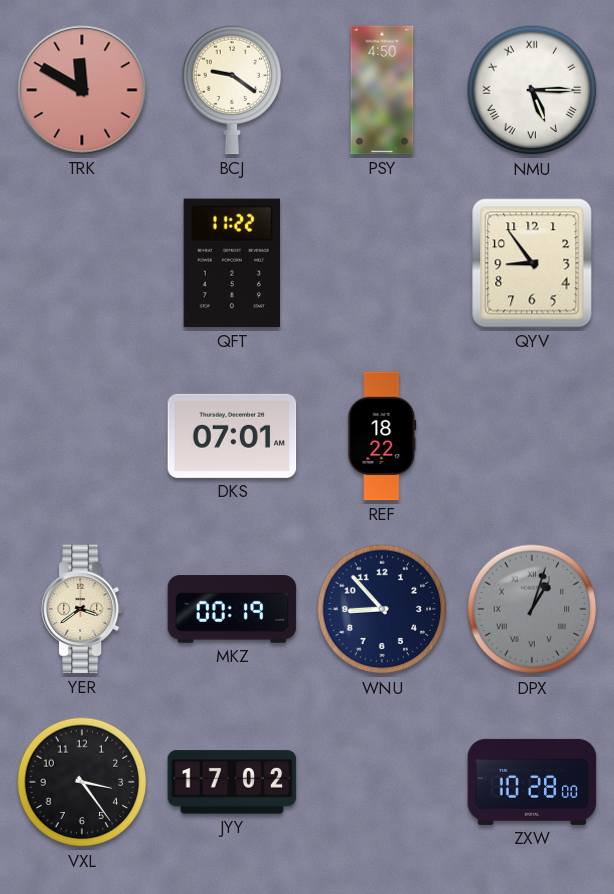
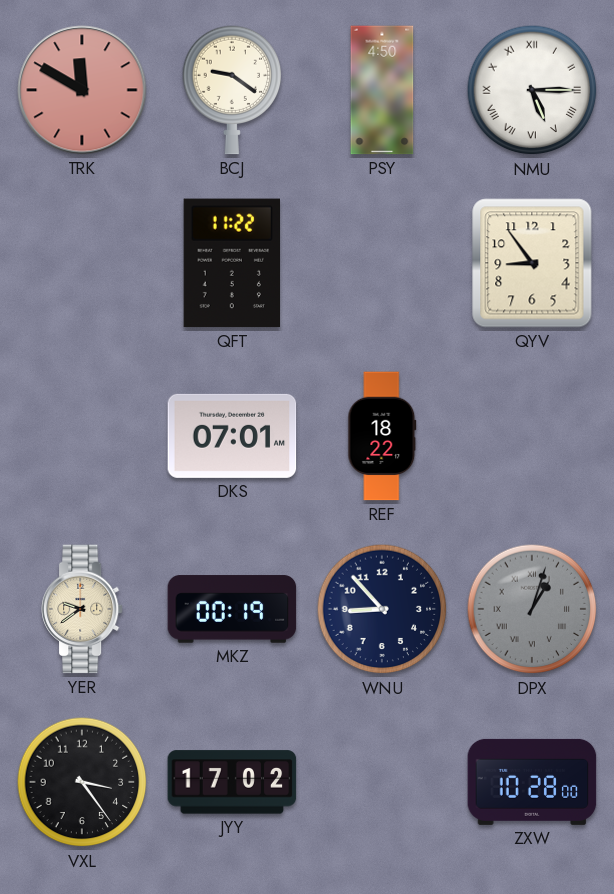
YER: 3:39 -> 9:39 (82, 609)
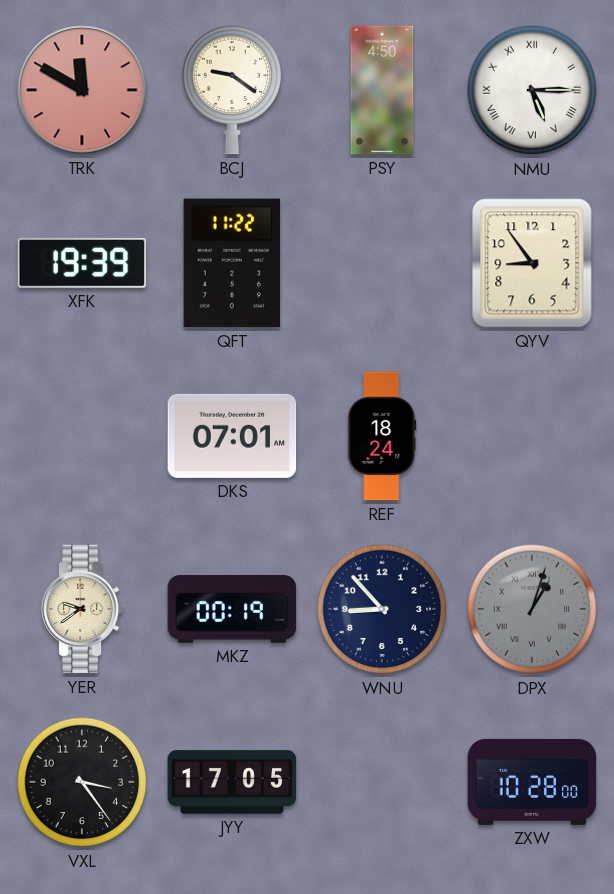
XFK: none -> 19:39 (82, 263)
REF: 18:22 -> 18:24 (382, 436)
JYY: 17:02 -> 17:05 (232, 782)
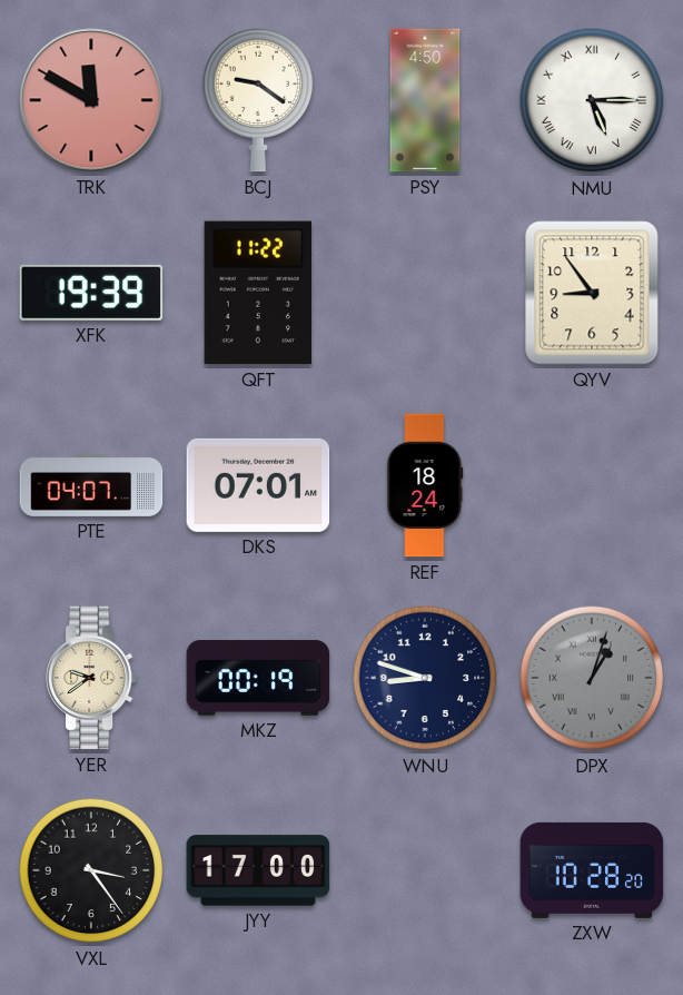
PTE: none -> 04:07 (91, 485)
WNU: 8:53 -> 8:48 (425, 678)
JYY: 17:05 -> 17:00 (258, 870)
ZXW: 10:28:00 -> 10:28:20 (592, 870)
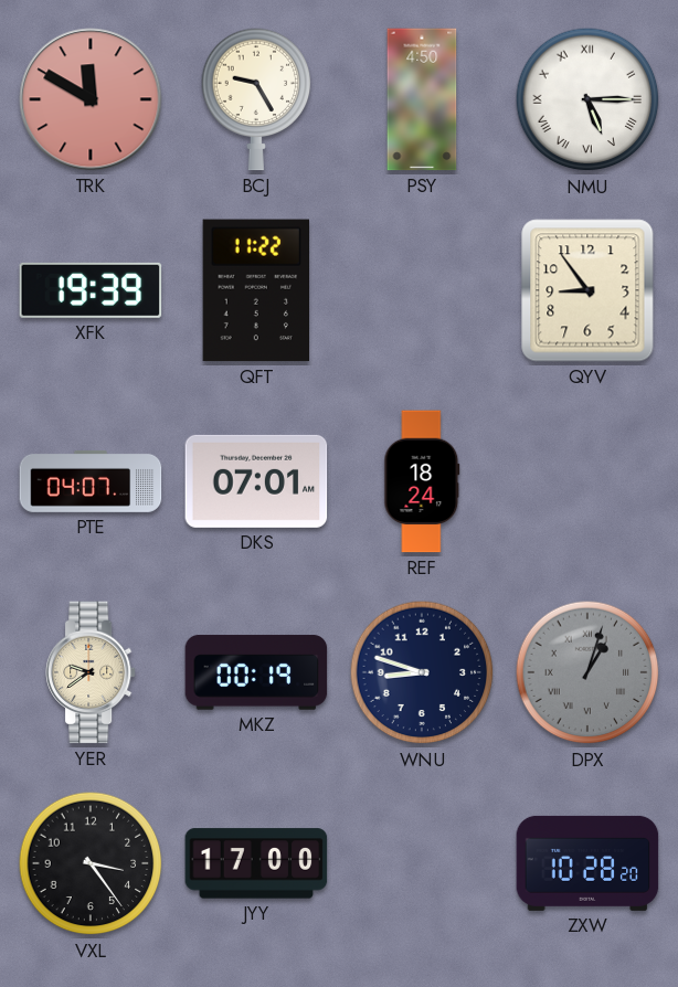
BCJ: 9:21 -> 9:25 (256, 99)
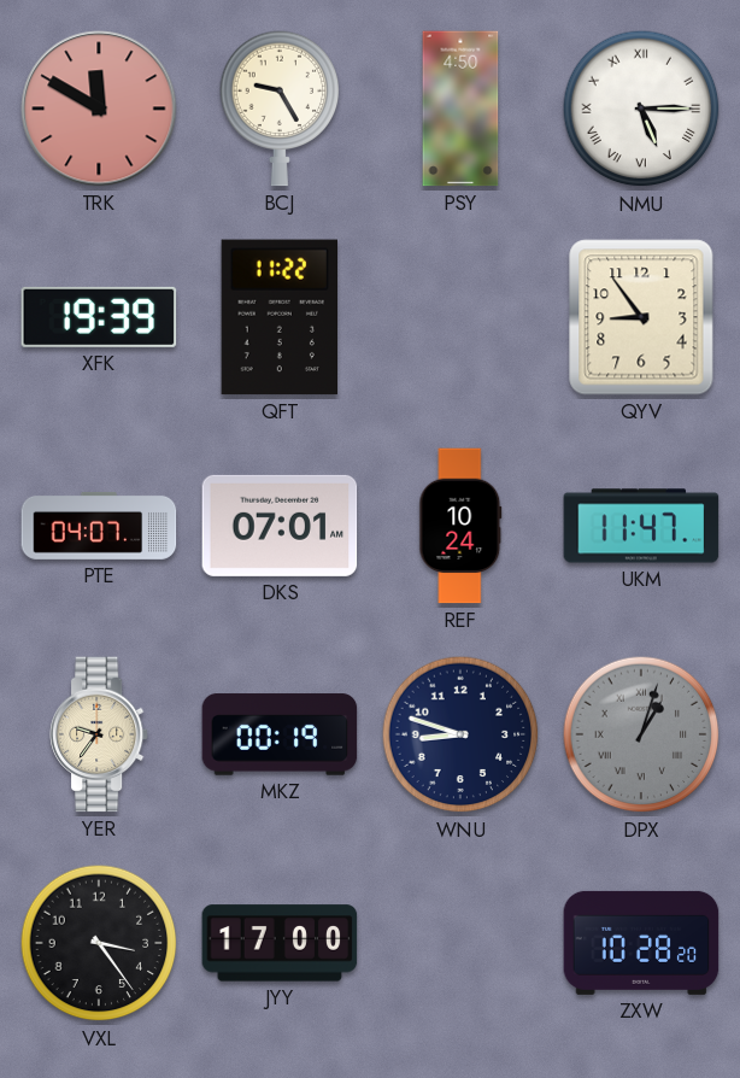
REF: 18:24 -> 10:24 (460, 526)
UKM: none -> 11:47 (641, 526)
YER: 9:39 -> 9:36 (99, 734)
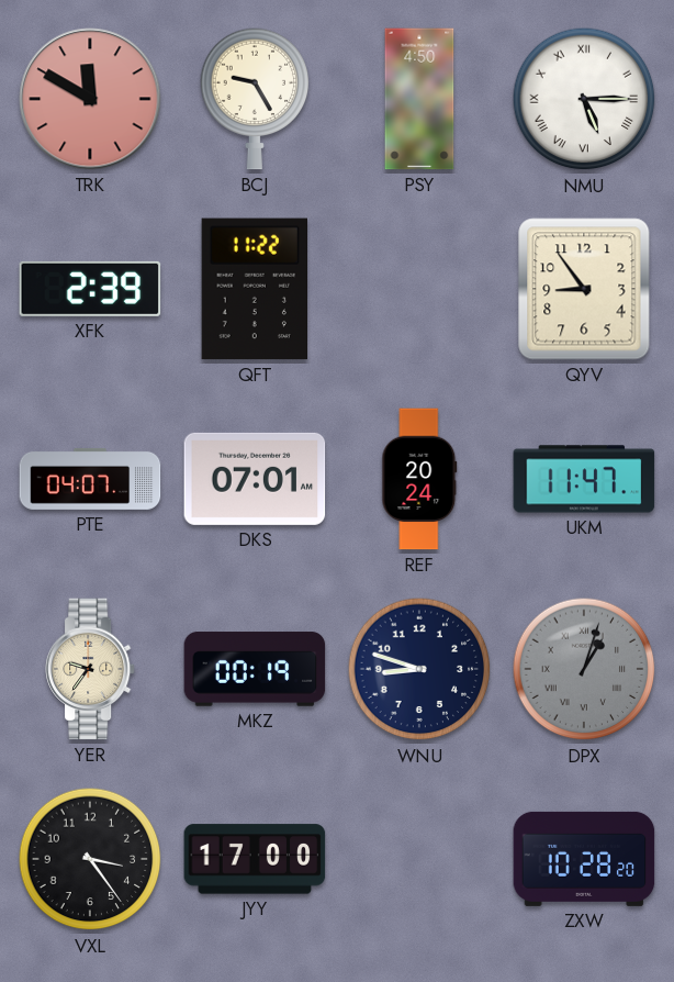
XFK: 19:39 -> 2:39 (90, 289)
REF: 10:24 -> 20:24 (419, 479)
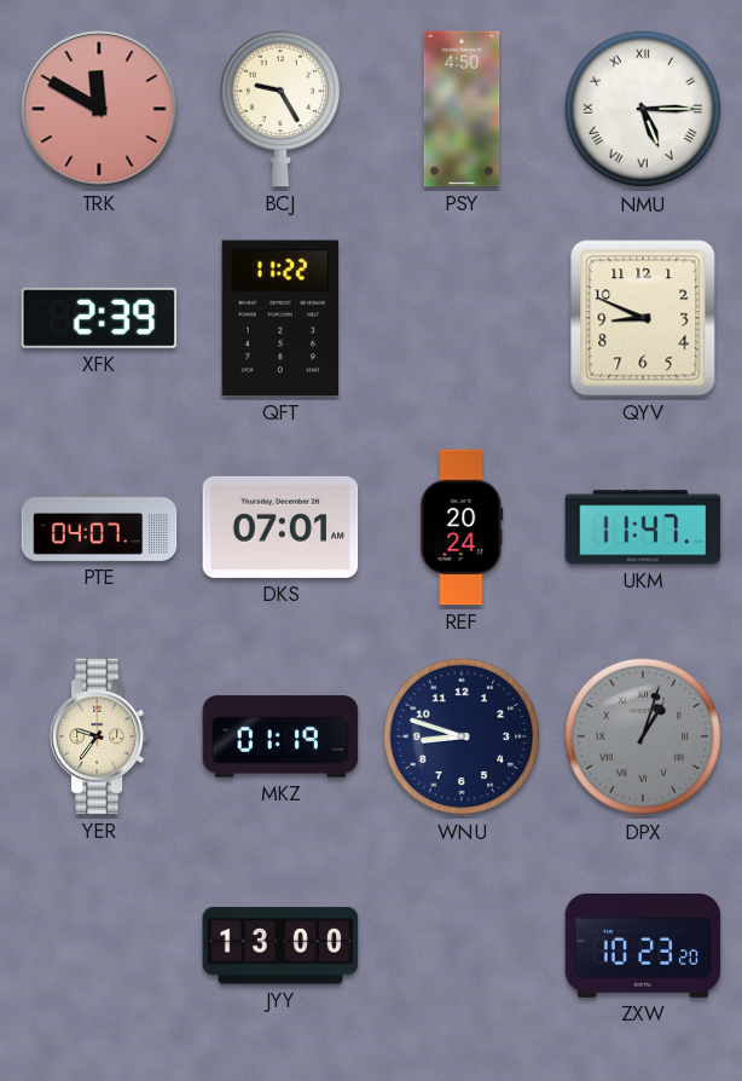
QYV: 8:54 -> 8:49 (643, 318)
MKZ: 00:19 -> 01:19 (280, 736)
VXL: 3:24 -> none (90, 859)
JYY: 17:00 -> 13:00 (280, 946)
ZXW: 10:28 -> 10:23 (643, 946)
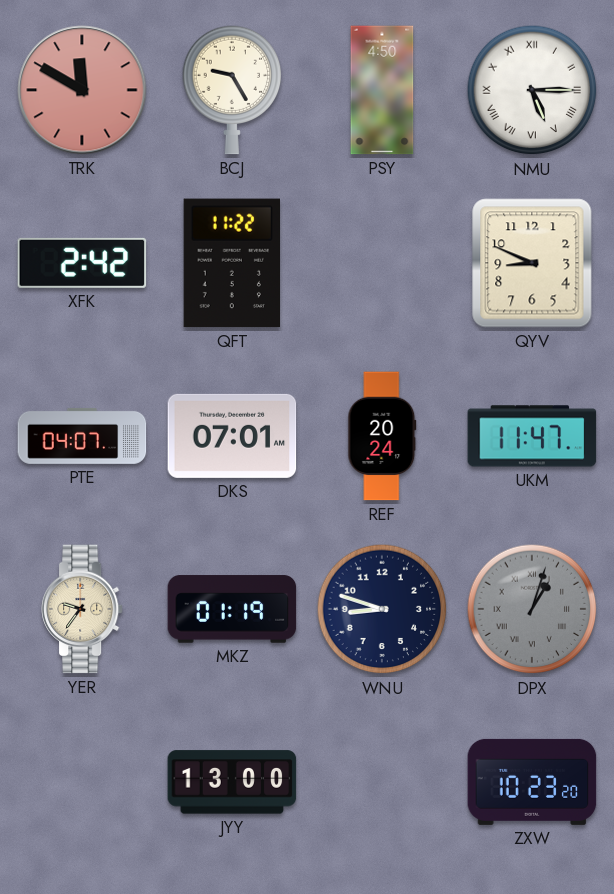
XFK: 2:39 -> 2:42 (82, 263)
